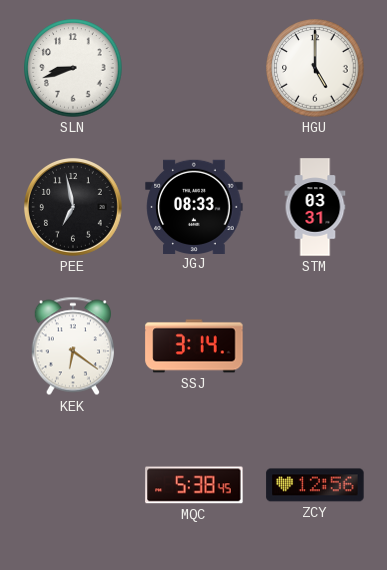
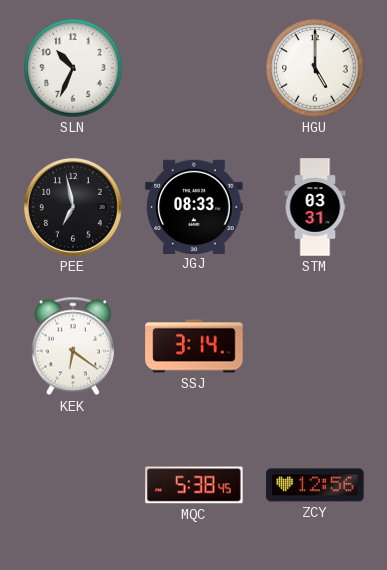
SLN: 8:42 -> 10:34 (73, 68)
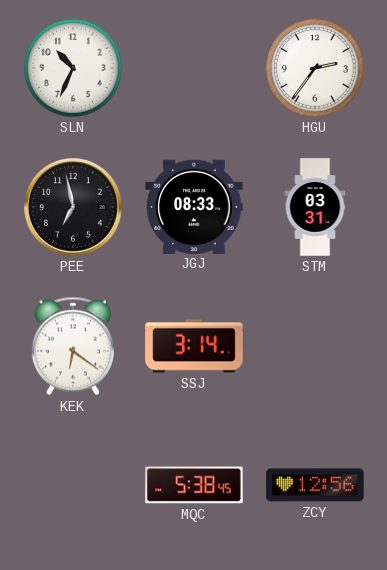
HGU: 5:00 -> 2:36 (315, 68)
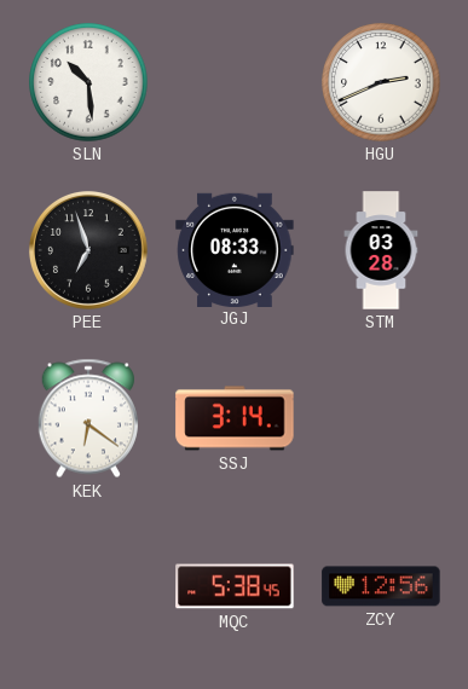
SLN: 10:34 -> 10:29 (88, 82)
HGU: 2:36 -> 2:41 (381, 82)
PEE: 6:58 -> 6:57 (88, 250)
STM: 03:31 -> 03:28 (381, 250)
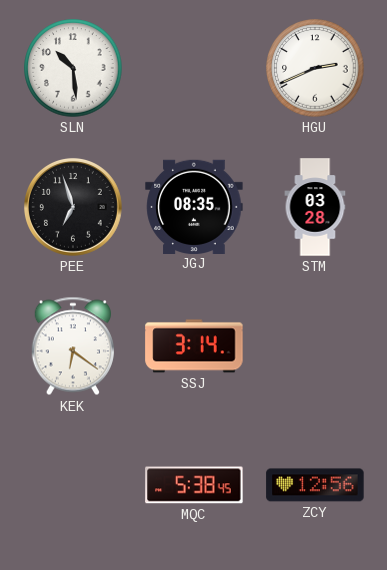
JGJ: 08:33 -> 08:35 (194, 206)
